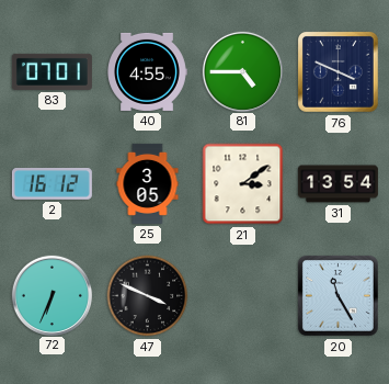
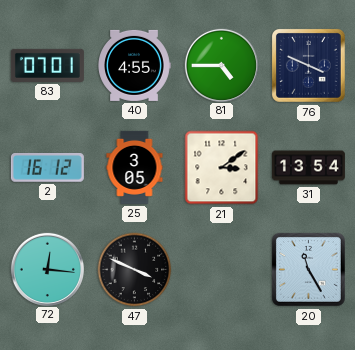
72: 6:34 -> 12:16 (47, 269)
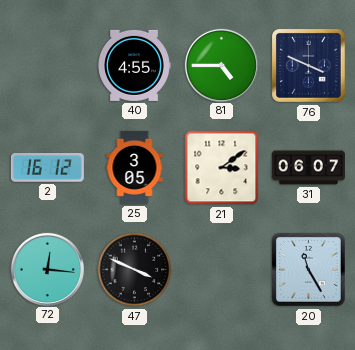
83: 07:01 -> none (47, 65)
31: 13:54 -> 06:07 (308, 168)
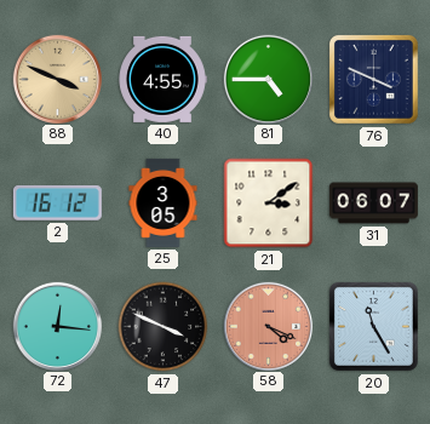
88: none -> 3:49 (57, 79)
58: none -> 4:19 (268, 326)
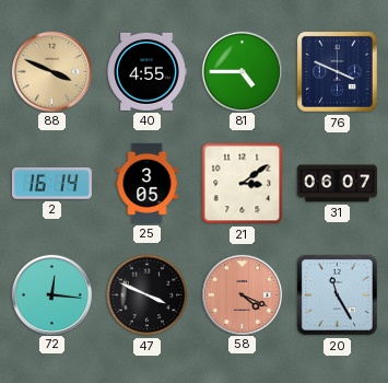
2: 16:12 -> 16:14 (51, 184)
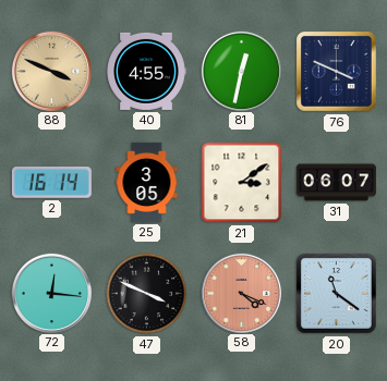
81: 4:45 -> 12:32 (241, 71)
20: 11:25 -> 11:21 (336, 293)
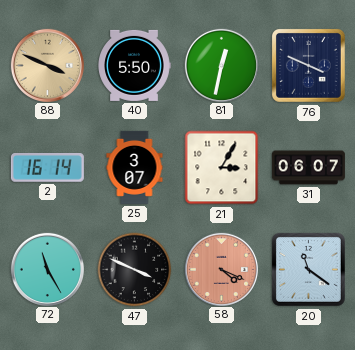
40: 4:55 -> 5:50 (134, 65)
25: 3:05 -> 3:07 (135, 167)
21: 3:09 -> 3:05 (222, 168)
72: 12:16 -> 11:25 (47, 269)
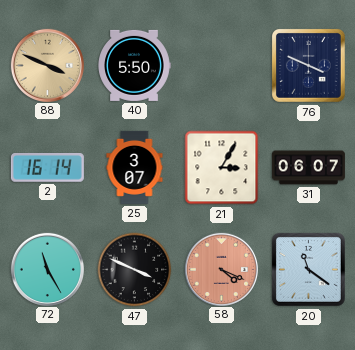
81: 12:32 -> none (221, 65)
